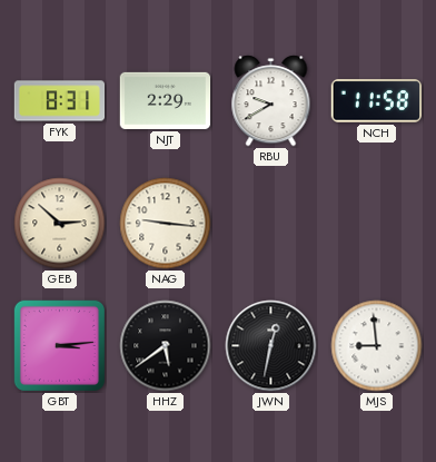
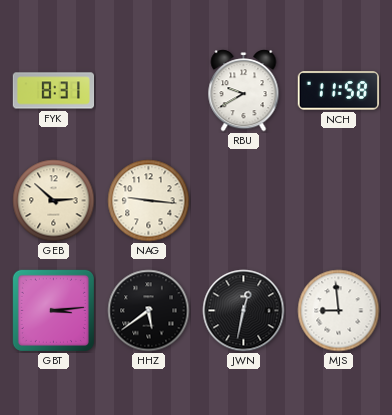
NJT: 2:29 -> none (166, 100)
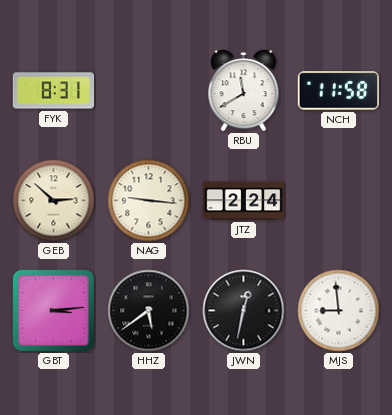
RBU: 9:40 -> 11:40 (244, 91)
JTZ: none -> 2:24 (244, 201)
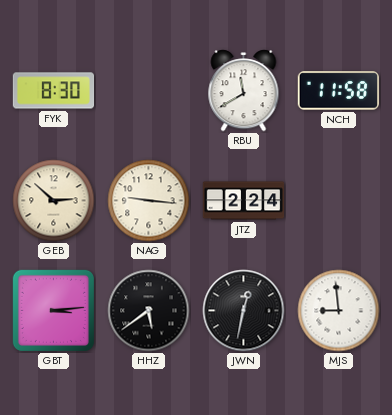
FYK: 8:31 -> 8:30 (54, 91)
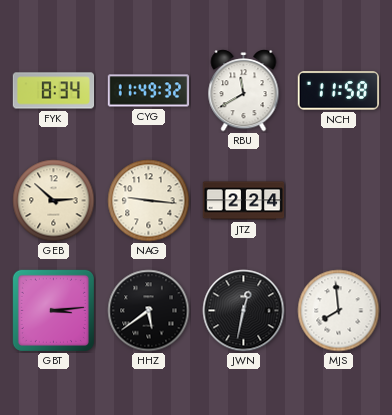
FYK: 8:30 -> 8:34 (54, 91)
CYG: none -> 11:49 (149, 91)
MJS: 8:59 -> 7:59 (339, 311)
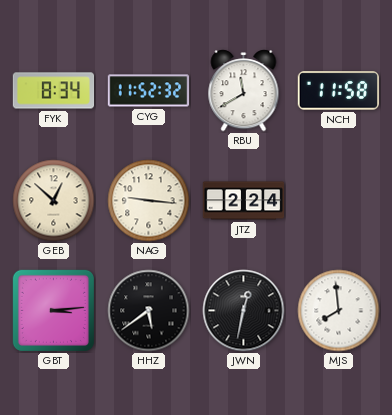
CYG: 11:49 -> 11:52 (149, 91)
GEB: 2:52 -> 12:52 (54, 201)
